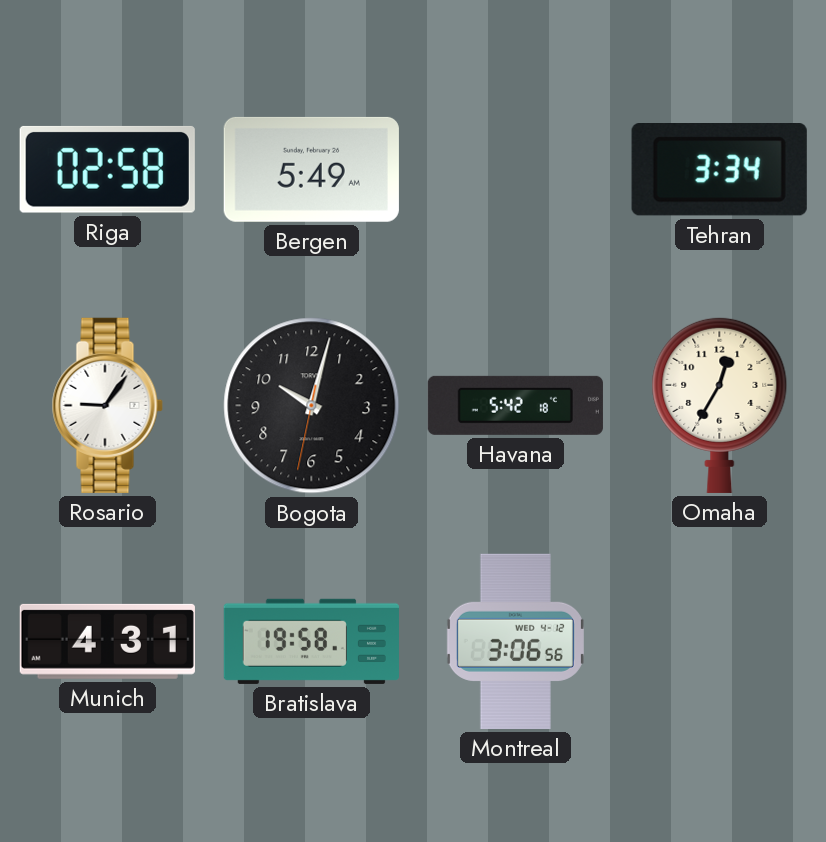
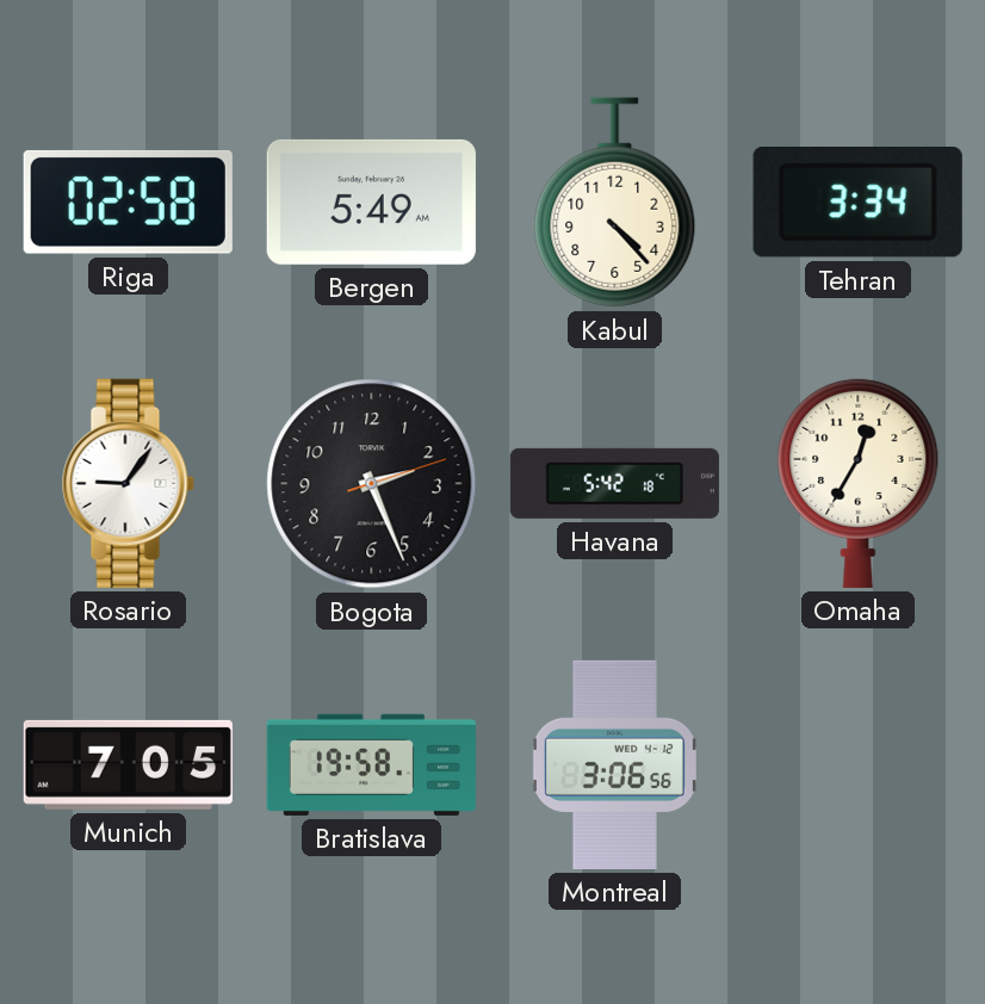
Kabul: none -> 4:23 (615, 203)
Bogota: 10:02 -> 2:26 (372, 484)
Munich: 4:31 -> 7:05 (128, 764)
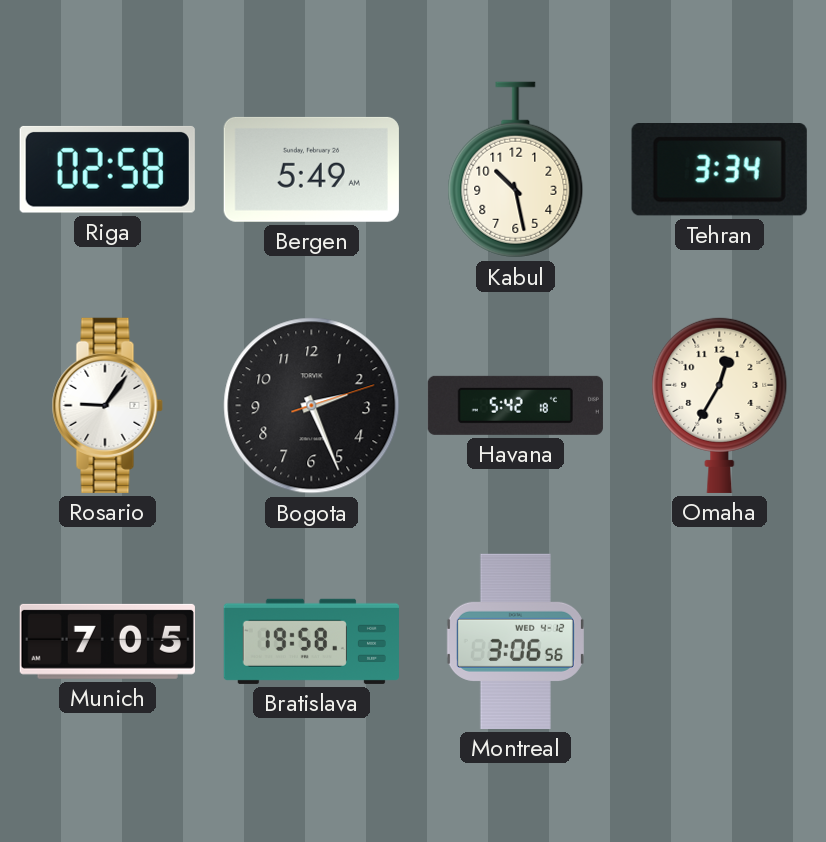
Kabul: 4:23 -> 10:28 (516, 170)
